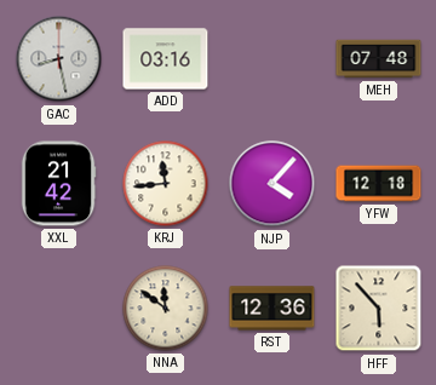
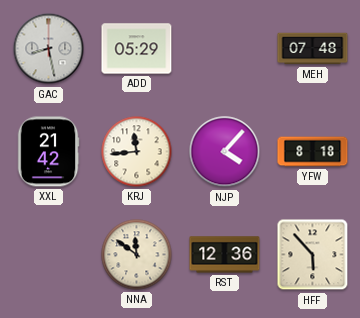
ADD: 03:16 -> 05:29 (137, 49)
YFW: 12:18 -> 8:18 (313, 152)
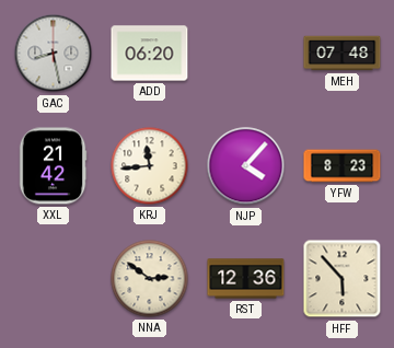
ADD: 05:29 -> 06:20 (150, 54)
YFW: 8:18 -> 8:23 (343, 166)
NNA: 11:51 -> 2:51 (150, 279)
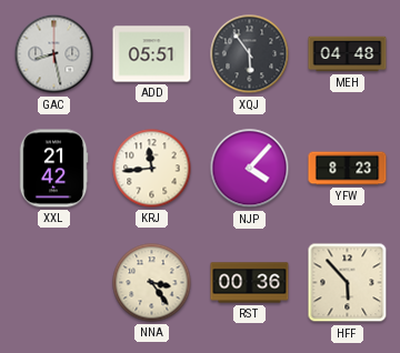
ADD: 06:20 -> 05:51 (152, 54)
XQJ: none -> 5:54 (250, 54)
MEH: 07:48 -> 04:48 (348, 54)
NNA: 2:51 -> 3:24 (152, 283)
RST: 12:36 -> 00:36 (250, 283)
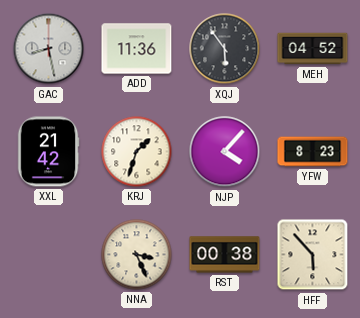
ADD: 05:51 -> 11:36 (137, 49)
MEH: 04:48 -> 04:52 (313, 49)
KRJ: 11:44 -> 1:33 (137, 152)
NNA: 3:24 -> 3:26 (137, 255)
RST: 00:36 -> 00:38 (225, 255)
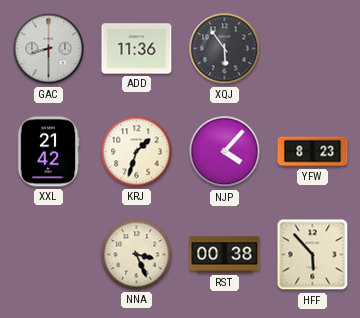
GAC: 8:28 -> 8:30 (49, 49)
MEH: 04:52 -> none (313, 49)
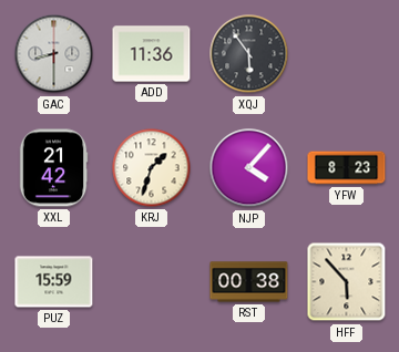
PUZ: none -> 15:59 (54, 282)
NNA: 3:26 -> none (137, 255)
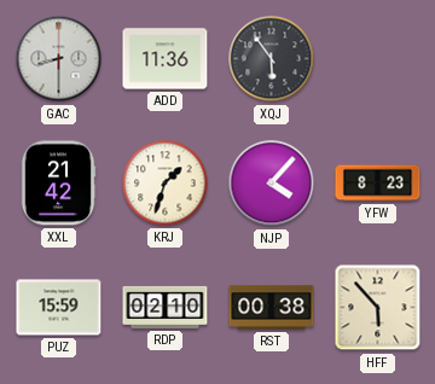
RDP: none -> 02:10 (166, 307)
